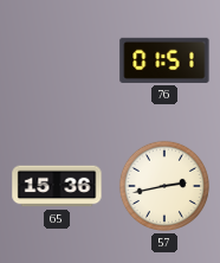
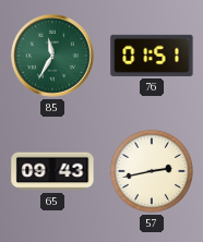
85: none -> 11:35 (53, 57)
65: 15:36 -> 09:43 (52, 171)
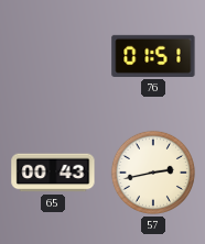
85: 11:35 -> none (53, 57)
65: 09:43 -> 00:43 (53, 173)
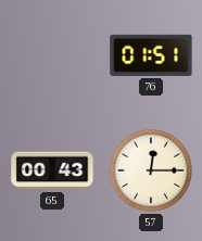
57: 2:43 -> 12:15 (151, 170)
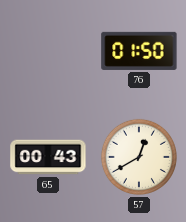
76: 01:51 -> 01:50 (139, 51)
57: 12:15 -> 12:40 (139, 157)
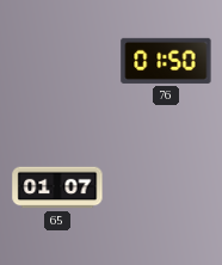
65: 00:43 -> 01:07 (57, 187)
57: 12:40 -> none (139, 157)
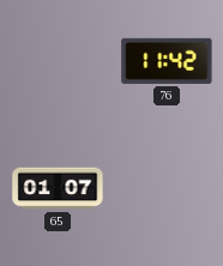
76: 01:50 -> 11:42 (167, 61)
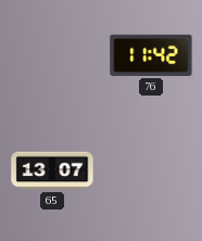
65: 01:07 -> 13:07 (52, 170)
